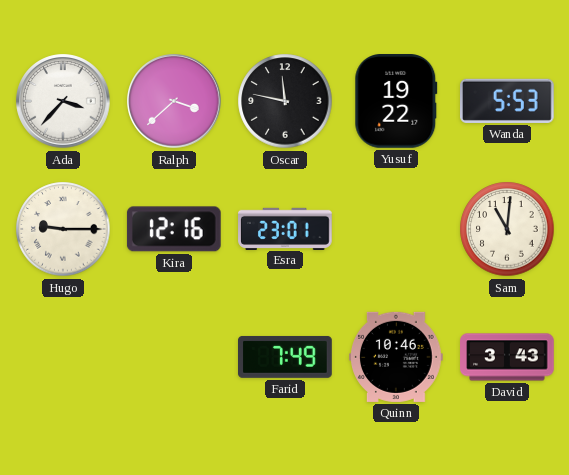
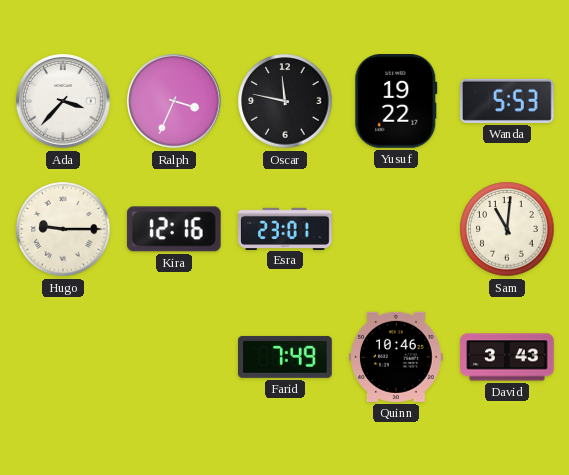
Ralph: 3:38 -> 3:34 (174, 101)
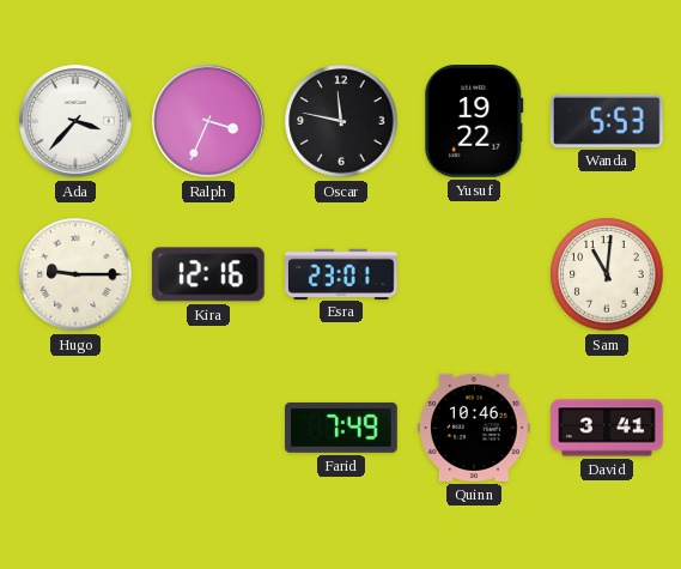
David: 3:43 -> 3:41 (607, 428)
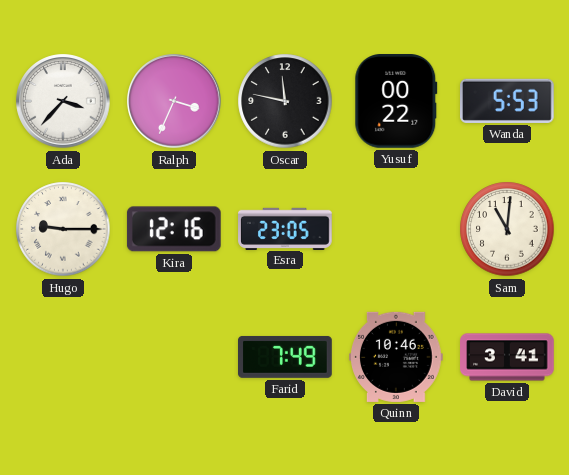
Yusuf: 19:22 -> 00:22 (396, 102)
Esra: 23:01 -> 23:05 (285, 228)
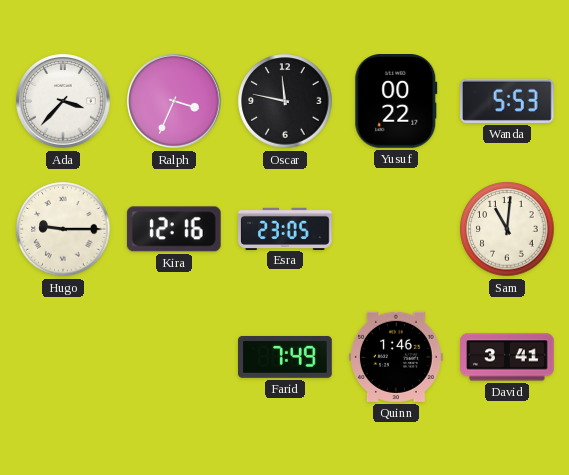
Quinn: 10:46 -> 1:46 (397, 357)
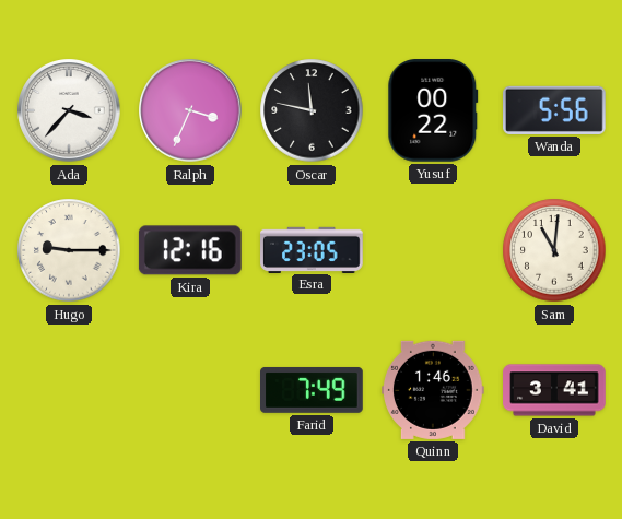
Wanda: 5:53 -> 5:56 (555, 110)
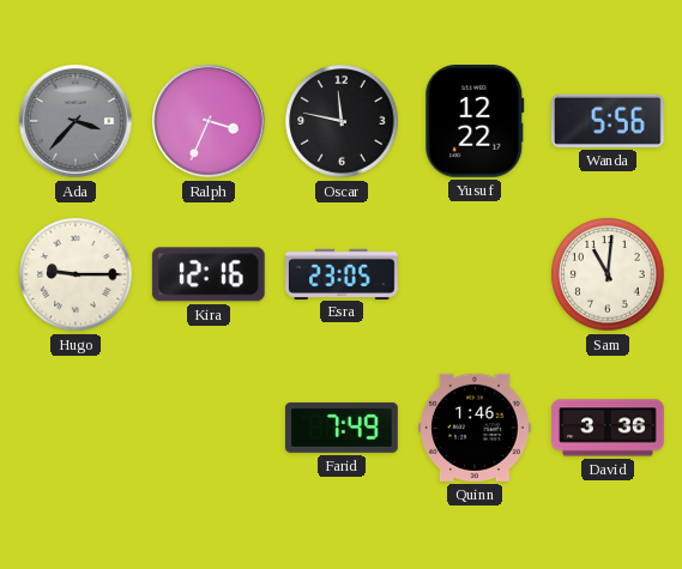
Ada dial: white -> grey (76, 121)
Yusuf: 00:22 -> 12:22 (475, 122)
David: 3:41 -> 3:36 (608, 428)
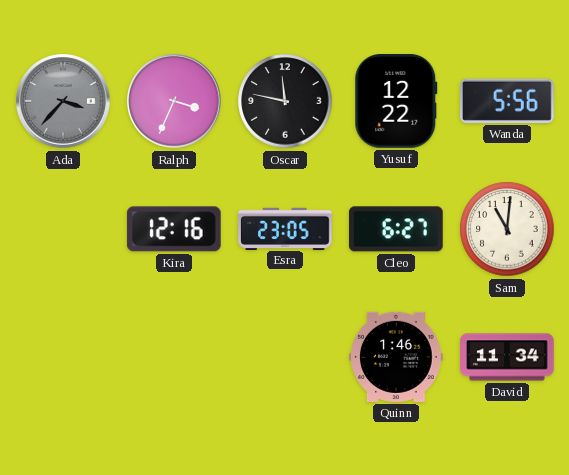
Hugo: 9:15 -> none (76, 274)
Cleo: none -> 6:27 (396, 229)
Farid: 7:49 -> none (342, 428)
David: 3:36 -> 11:34 (507, 357)
